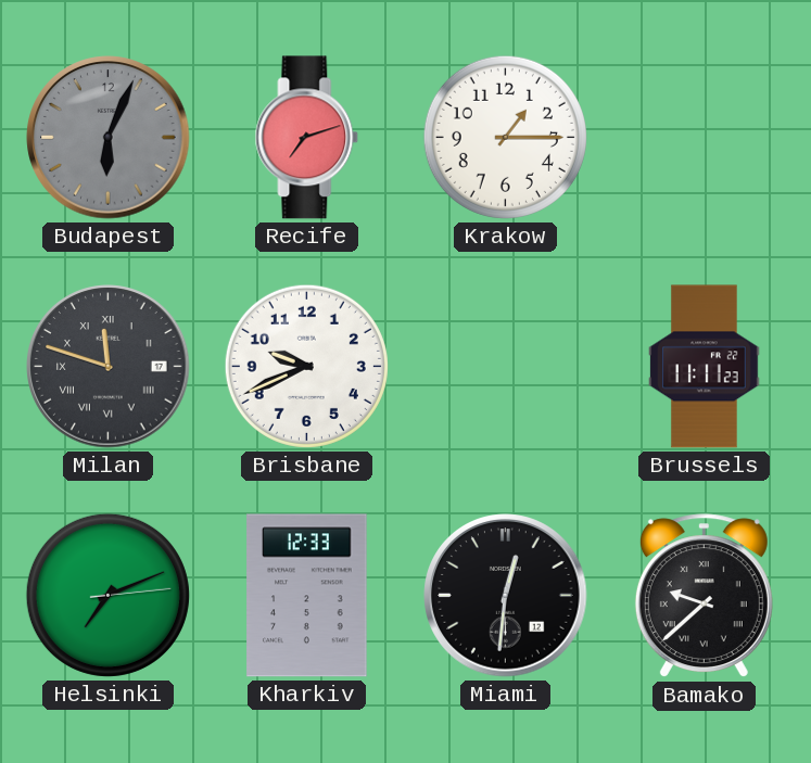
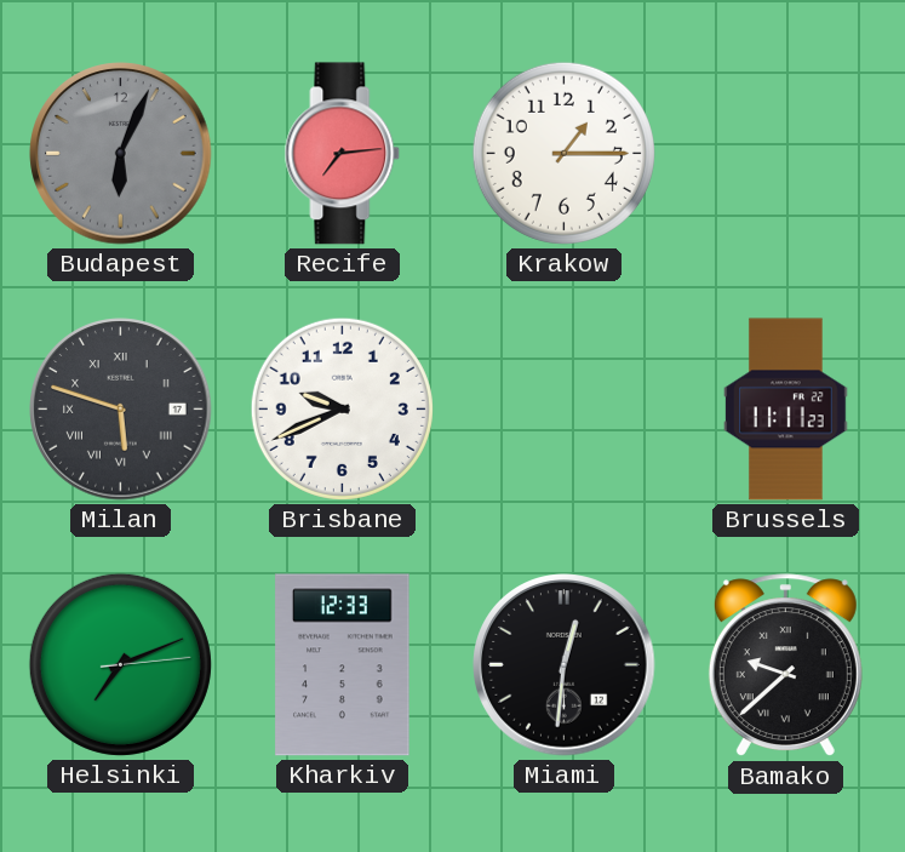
Recife: 7:12 -> 7:14 (343, 154)
Milan: 11:48 -> 5:48 (121, 410)
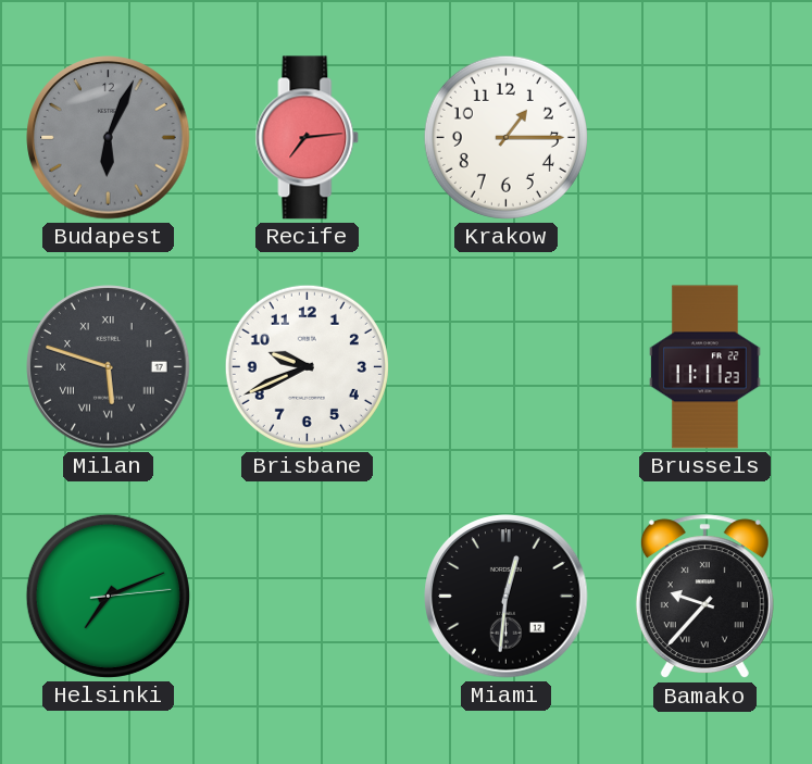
Kharkiv: 12:33 -> none (343, 665)
Bamako: 9:38 -> 9:37 (704, 597)
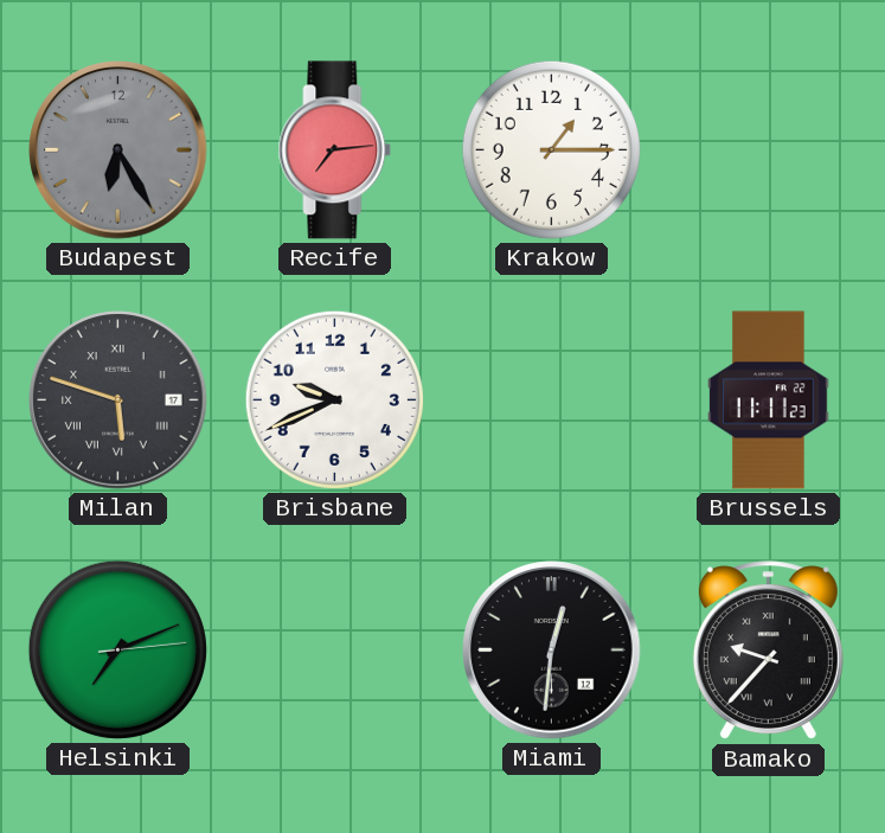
Budapest: 6:04 -> 6:25 (118, 150)
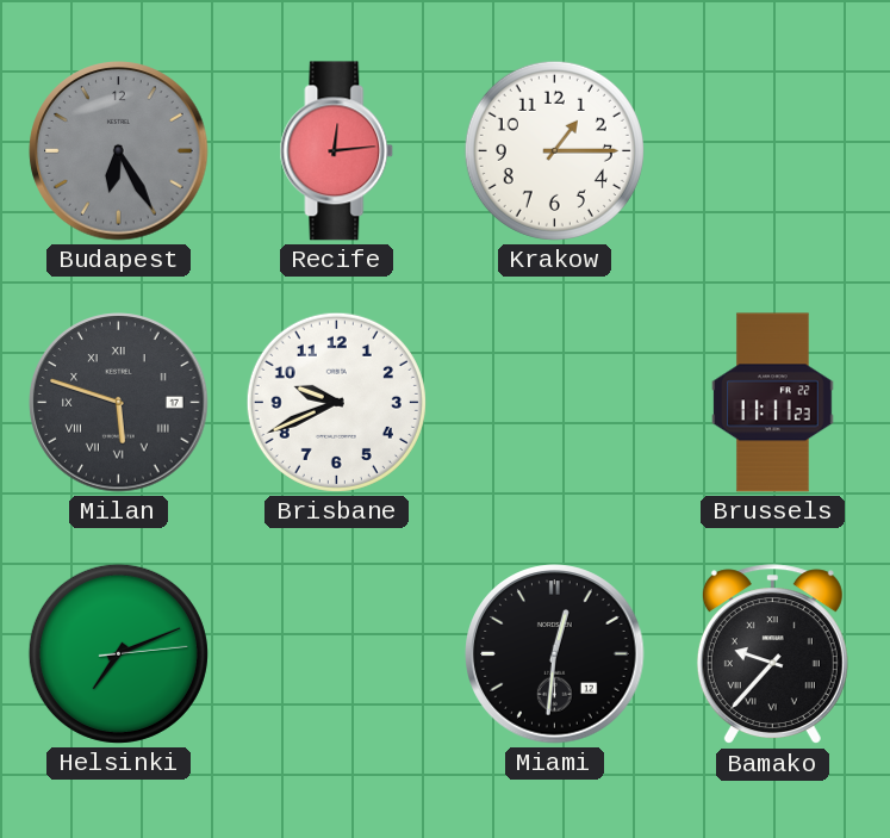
Recife: 7:14 -> 12:14 (337, 151)
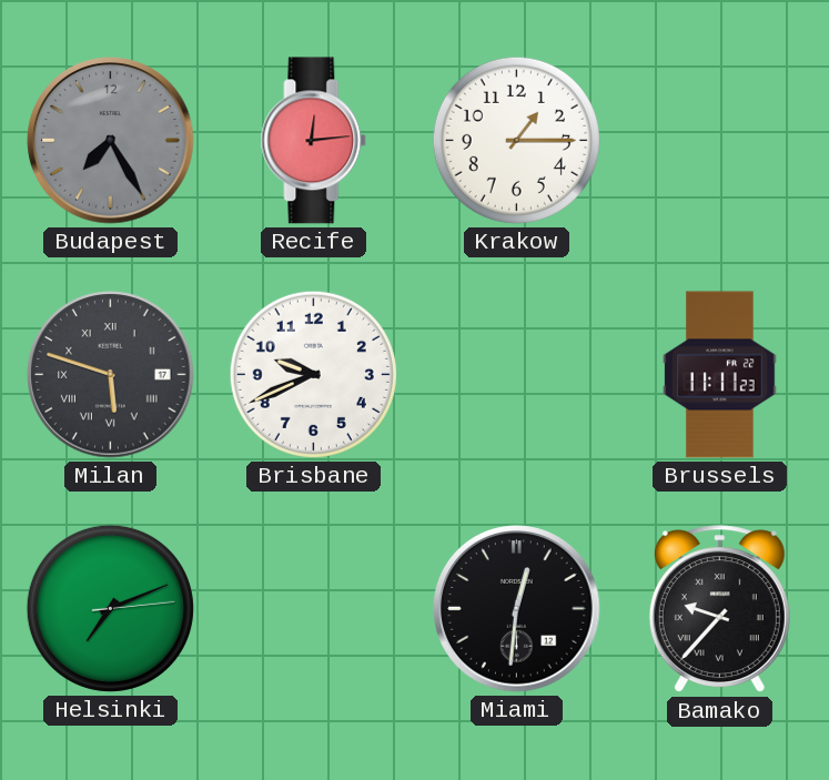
Budapest: 6:25 -> 7:25 (111, 141)
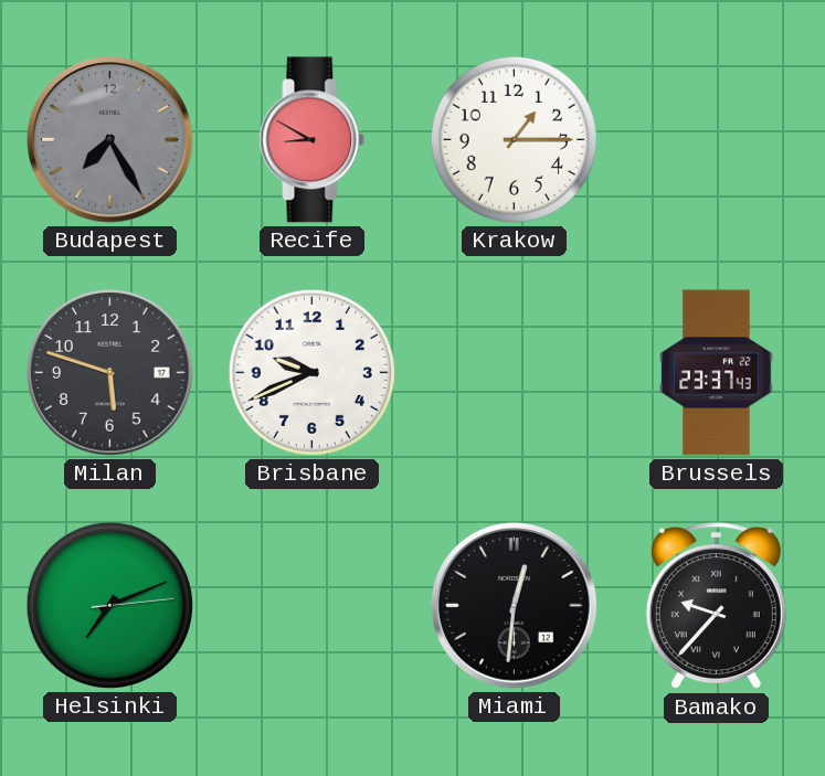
Recife: 12:14 -> 8:50 (313, 140)
Milan numerals: Roman -> Arabic (110, 373)
Brussels: 11:11 -> 23:37 (717, 373)
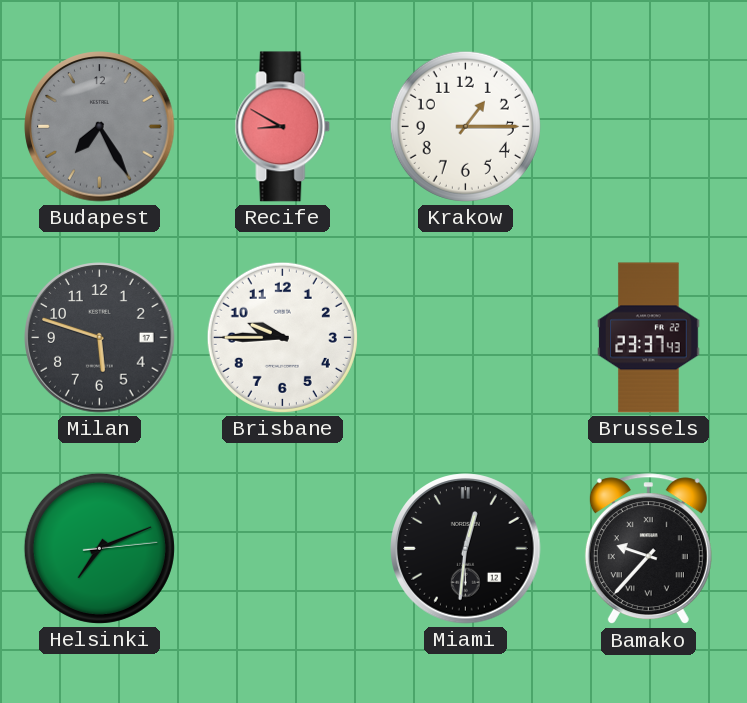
Brisbane: 9:41 -> 9:45 (282, 337)
